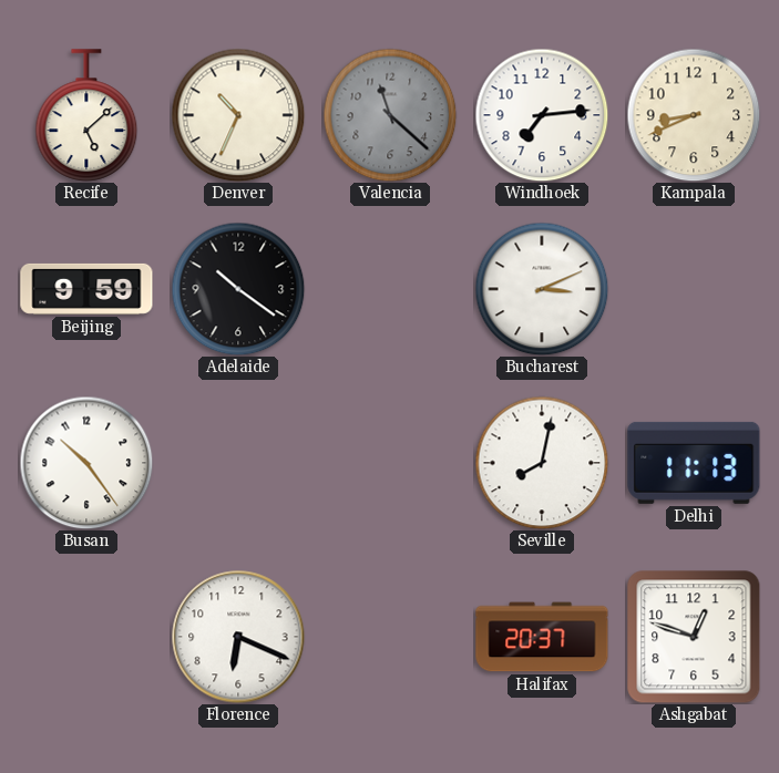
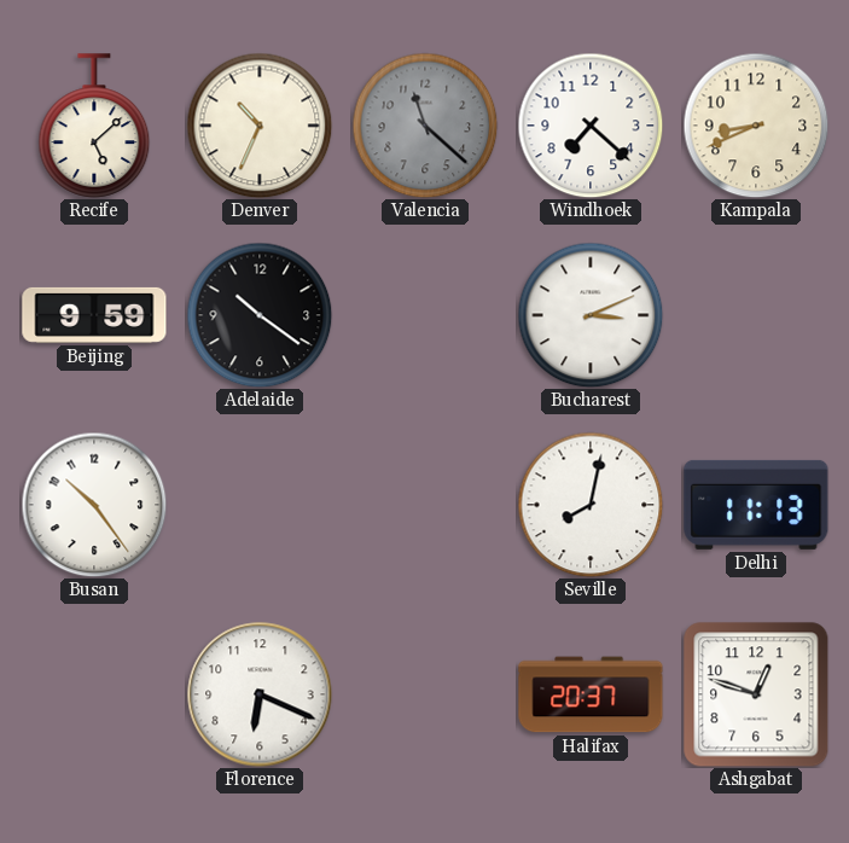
Windhoek: 7:14 -> 7:22 (591, 126)
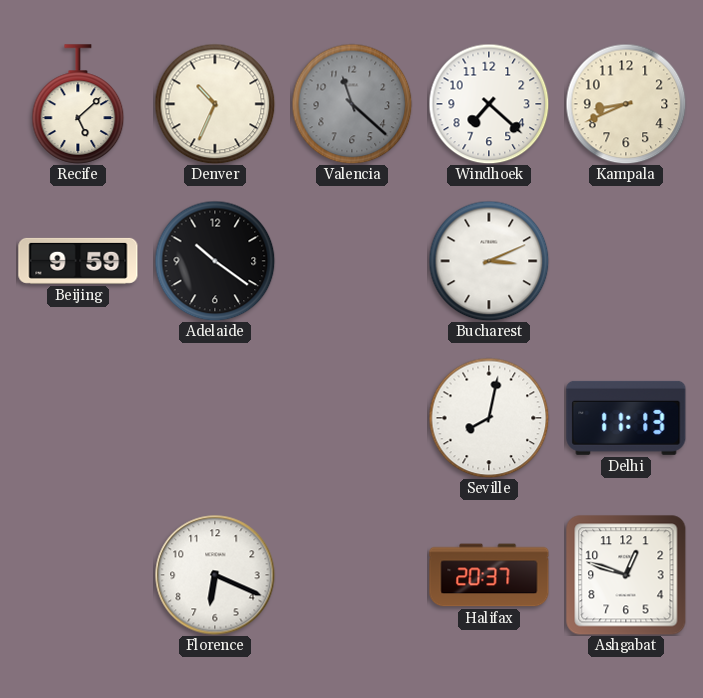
Busan: 10:24 -> none (94, 505)
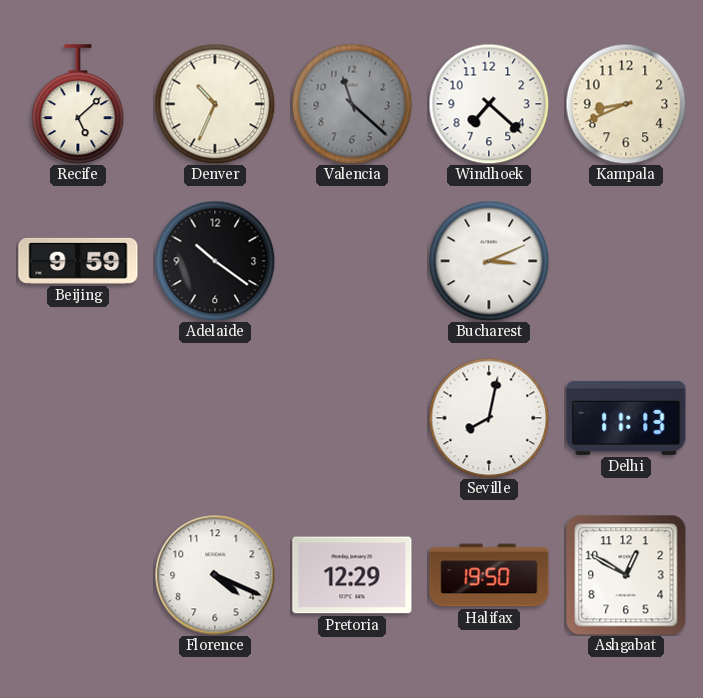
Florence: 6:19 -> 4:19 (215, 575)
Pretoria: none -> 12:29 (352, 575)
Halifax: 20:37 -> 19:50 (489, 575)
Ashgabat: 12:48 -> 12:50 (626, 575)
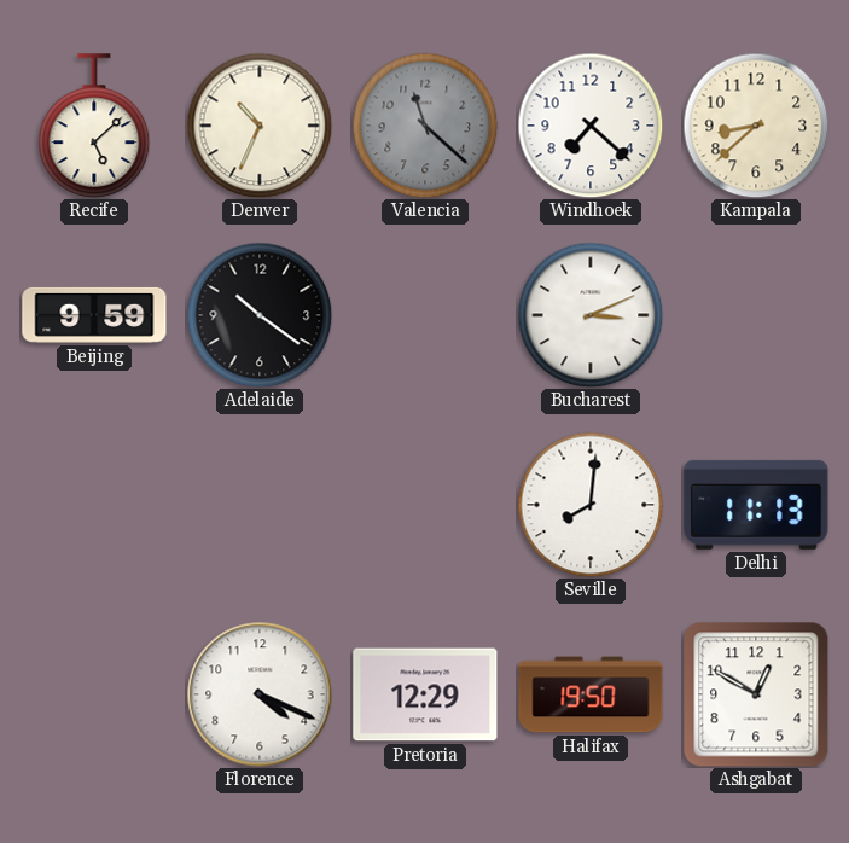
Kampala: 8:41 -> 8:38 (756, 126)
Seville: 8:02 -> 8:01 (591, 505)
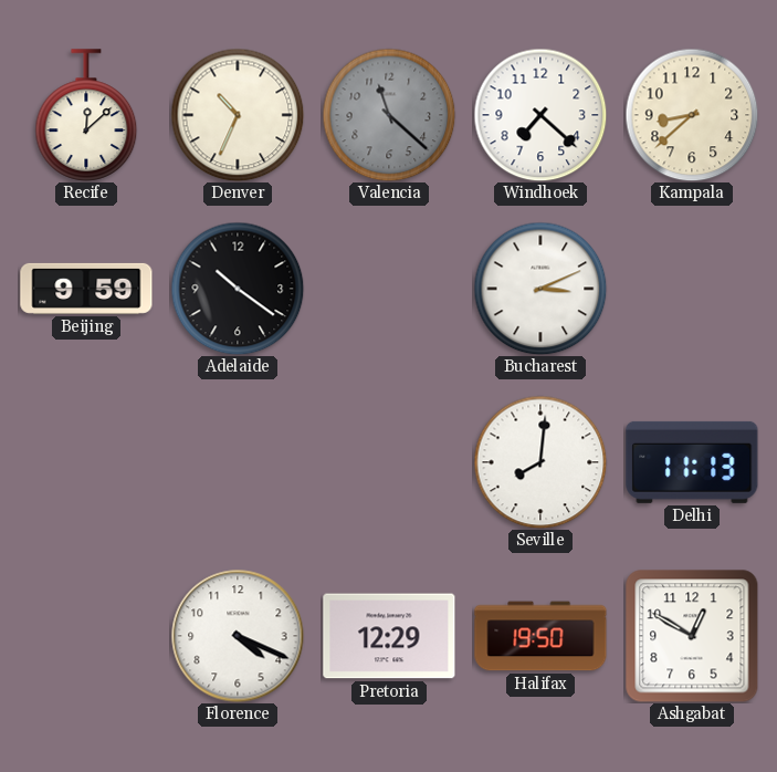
Recife: 5:08 -> 12:08 (86, 115)
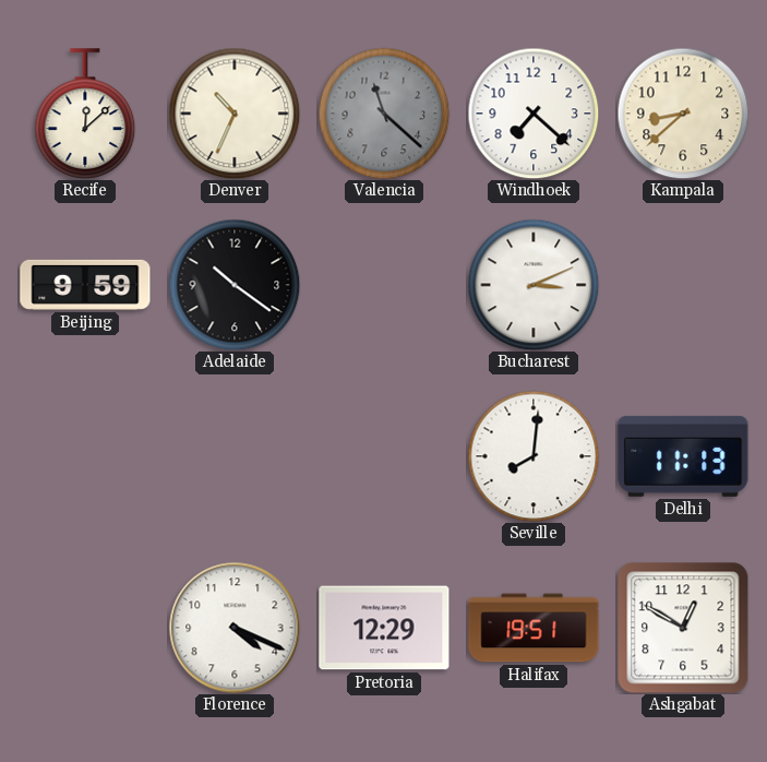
Halifax: 19:50 -> 19:51 (534, 628)
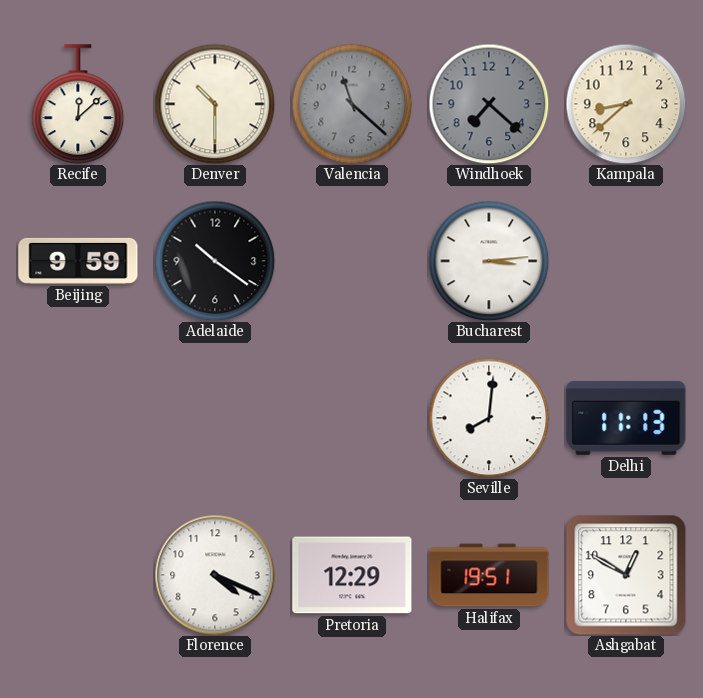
Denver: 10:34 -> 10:30 (215, 104)
Windhoek dial: white -> grey (489, 104)
Bucharest: 3:11 -> 3:14 (489, 261)
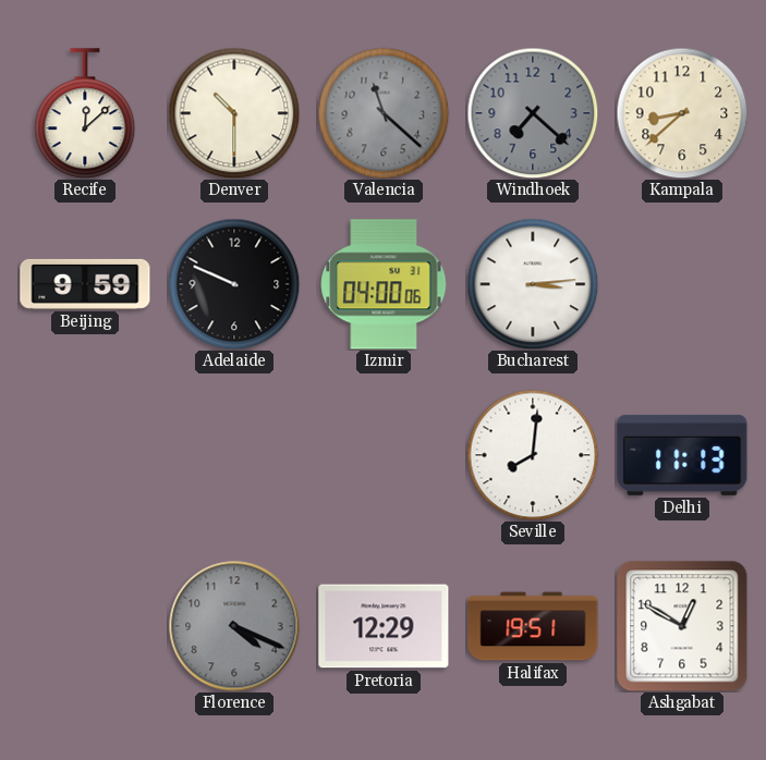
Adelaide: 10:21 -> 9:49 (234, 284)
Izmir: none -> 04:00 (384, 284)
Florence dial: white -> grey (234, 626)
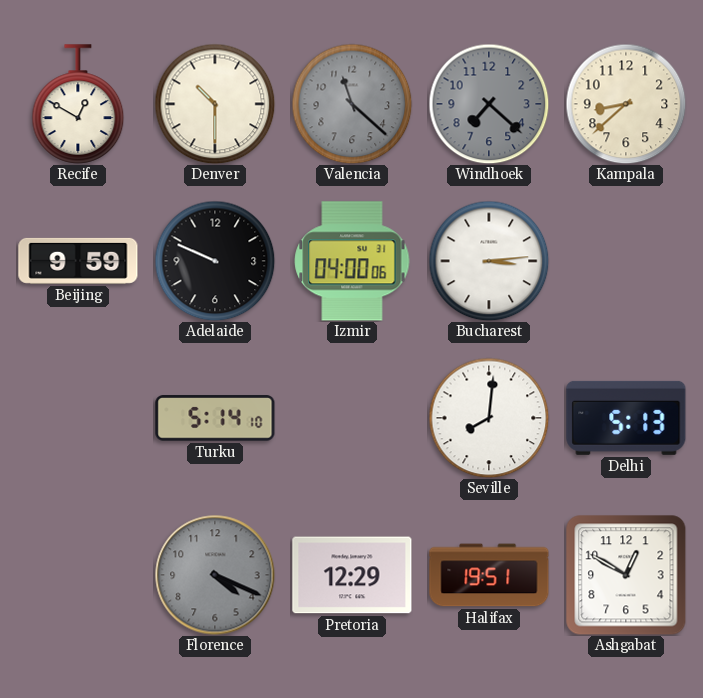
Recife: 12:08 -> 12:50 (78, 104)
Turku: none -> 5:14 (215, 418)
Delhi: 11:13 -> 5:13 (626, 418)
